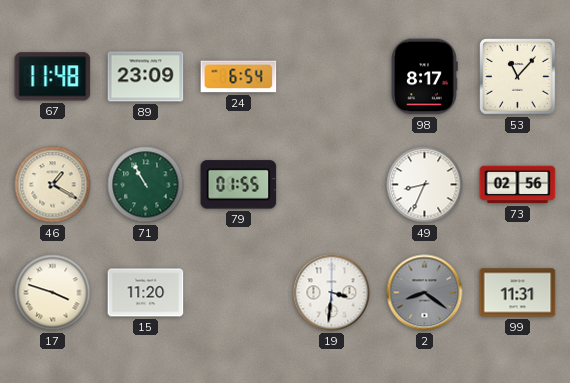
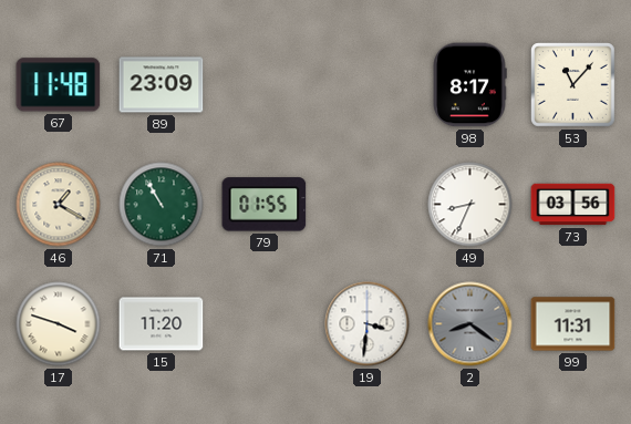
24: 6:54 -> none (239, 77)
73: 02:56 -> 03:56 (573, 205)
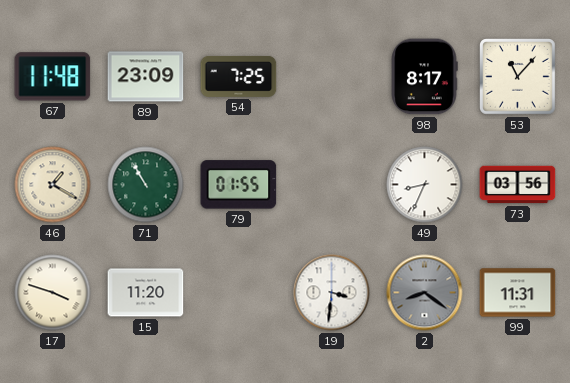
54: none -> 7:25 (239, 76)
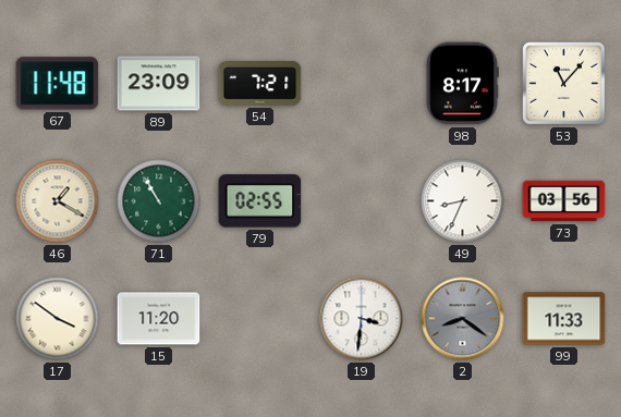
54: 7:25 -> 7:21 (260, 83)
79: 01:55 -> 02:55 (260, 201)
17: 3:48 -> 3:51 (58, 319)
99: 11:31 -> 11:33 (564, 319)
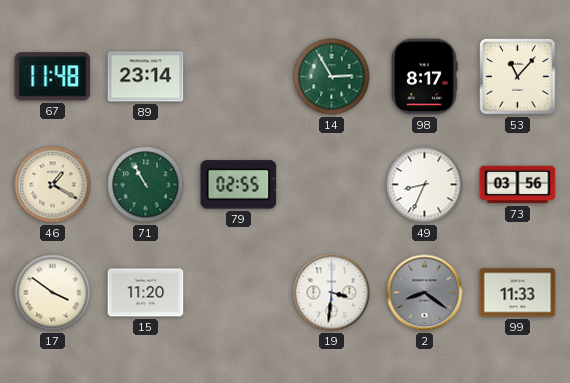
89: 23:09 -> 23:14 (146, 77)
54: 7:21 -> none (260, 83)
14: none -> 2:55 (332, 77)
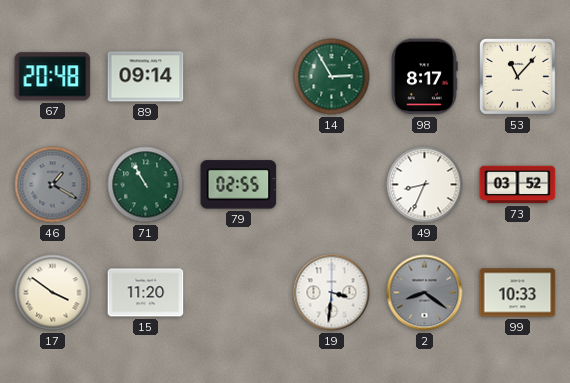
67: 11:48 -> 20:48 (53, 77)
89: 23:14 -> 09:14 (146, 77)
46 dial: cream -> grey (53, 185)
73: 03:56 -> 03:52 (518, 185)
99: 11:33 -> 10:33 (518, 293)
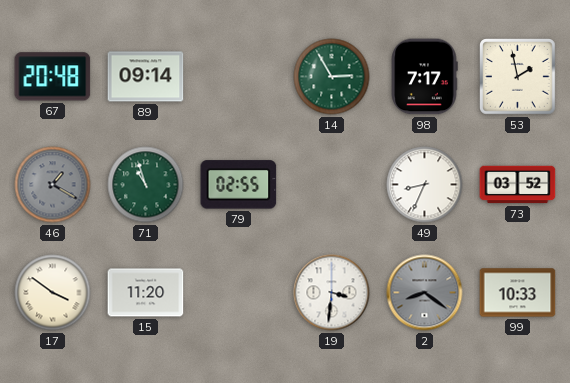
98: 8:17 -> 7:17 (424, 77)
53: 11:07 -> 1:58 (518, 77)
71: 10:55 -> 10:57 (146, 185)
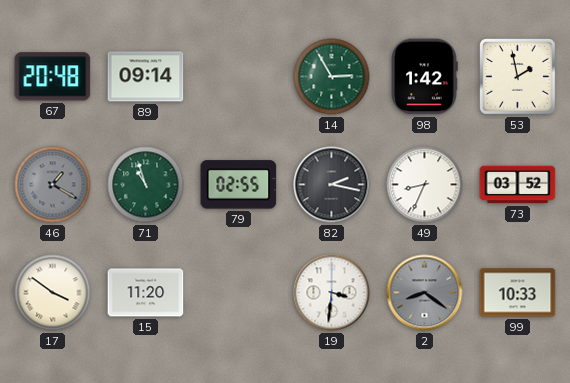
98: 7:17 -> 1:42 (424, 77)
82: none -> 2:17 (332, 185)
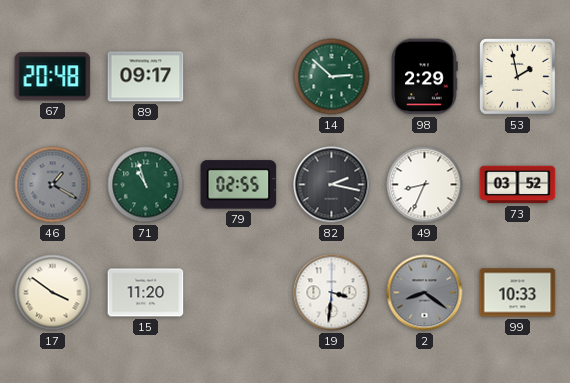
89: 09:14 -> 09:17 (146, 77)
14: 2:55 -> 2:52 (332, 77)
98: 1:42 -> 2:29 (424, 77)
